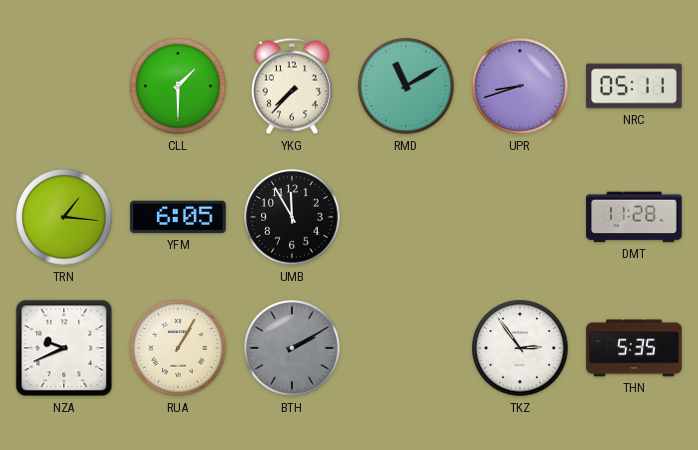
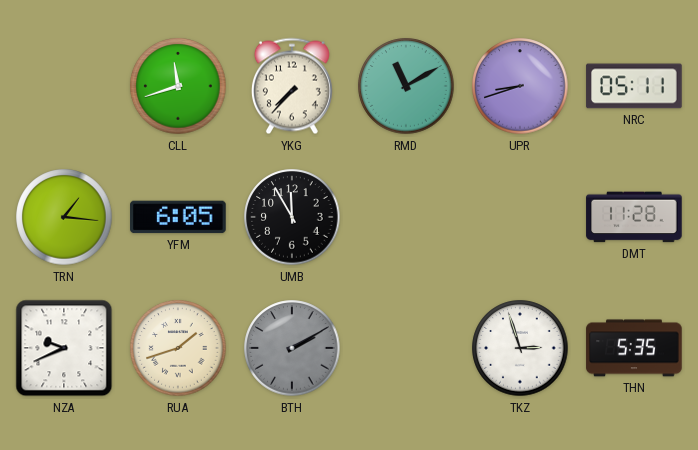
CLL: 1:30 -> 11:42 (178, 86)
RUA: 1:05 -> 1:42 (178, 348)
TKZ: 2:54 -> 2:57 (520, 348)
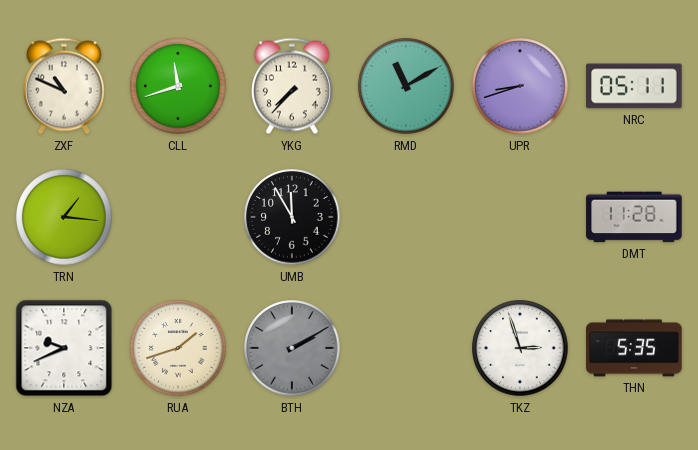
ZXF: none -> 10:49 (64, 86)
YFM: 6:05 -> none (178, 217)
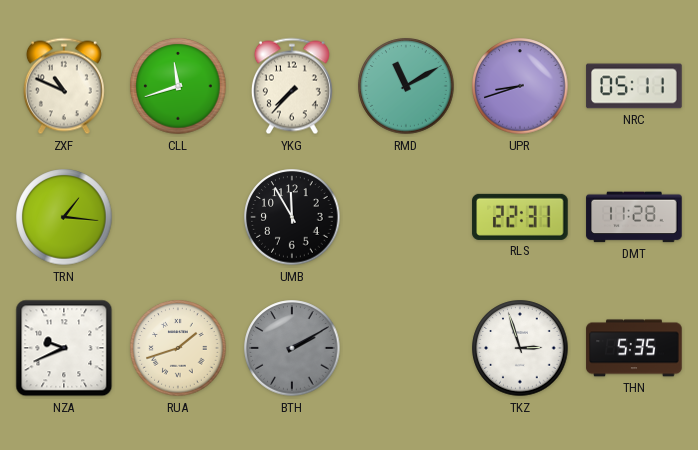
RLS: none -> 22:31 (520, 217)
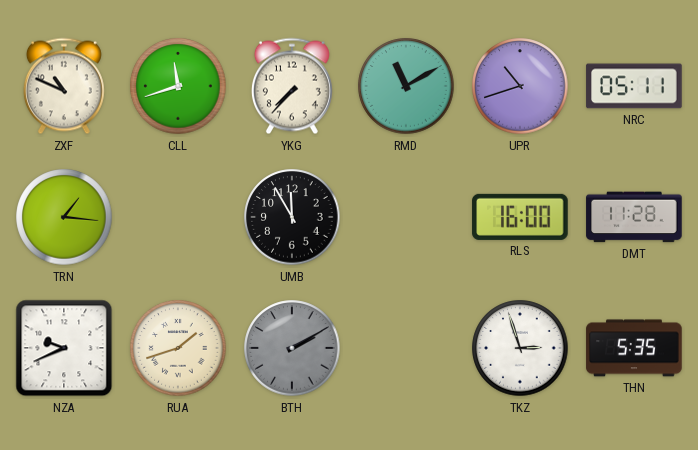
UPR: 8:42 -> 10:42 (520, 86)
RLS: 22:31 -> 16:00 (520, 217)
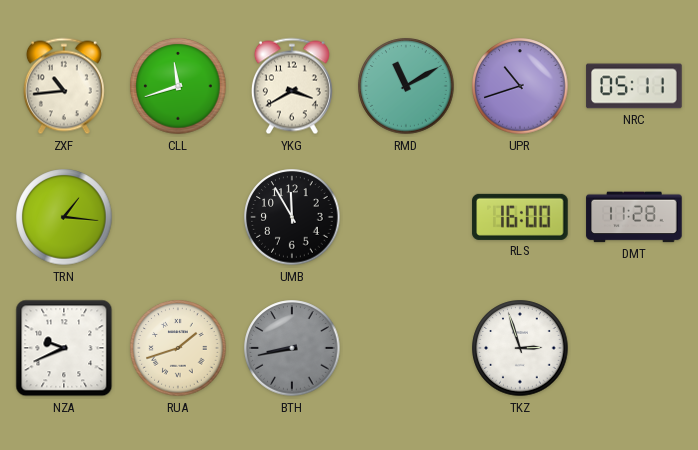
ZXF: 10:49 -> 10:44 (64, 86)
YKG: 7:37 -> 3:40 (292, 86)
BTH: 2:10 -> 8:43 (292, 348)
THN: 5:35 -> none (634, 348)
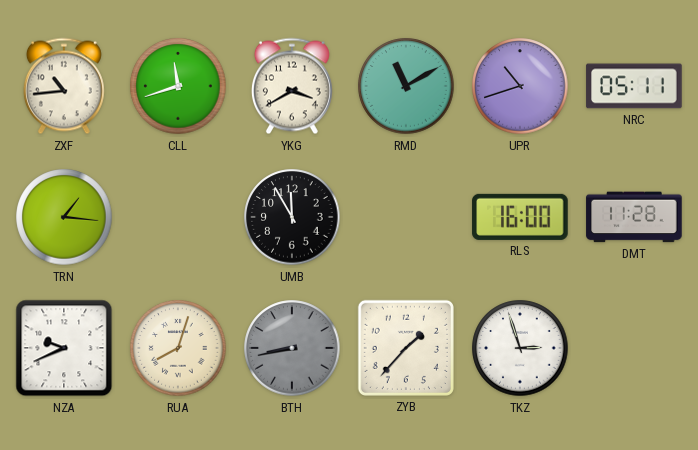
RUA: 1:42 -> 8:03 (178, 348)
ZYB: none -> 1:37 (406, 348)
